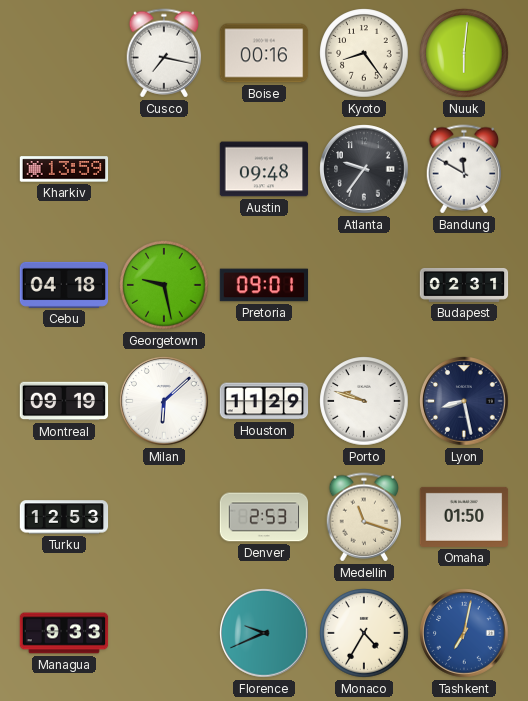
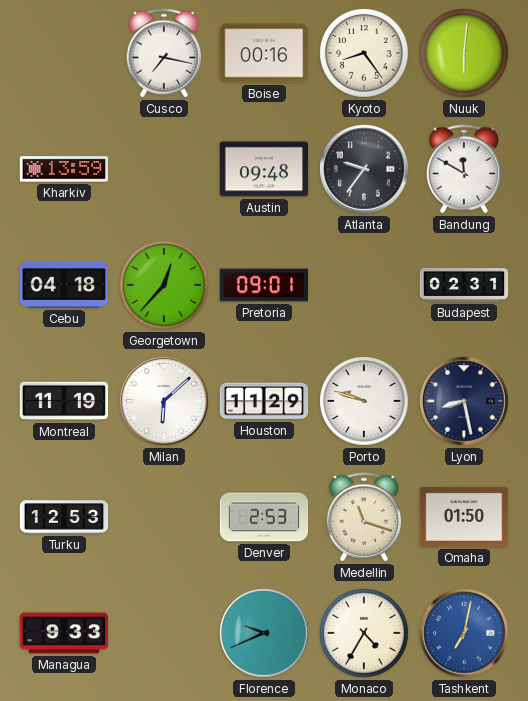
Georgetown: 9:28 -> 12:37 (164, 285)
Montreal: 09:19 -> 11:19 (64, 401)
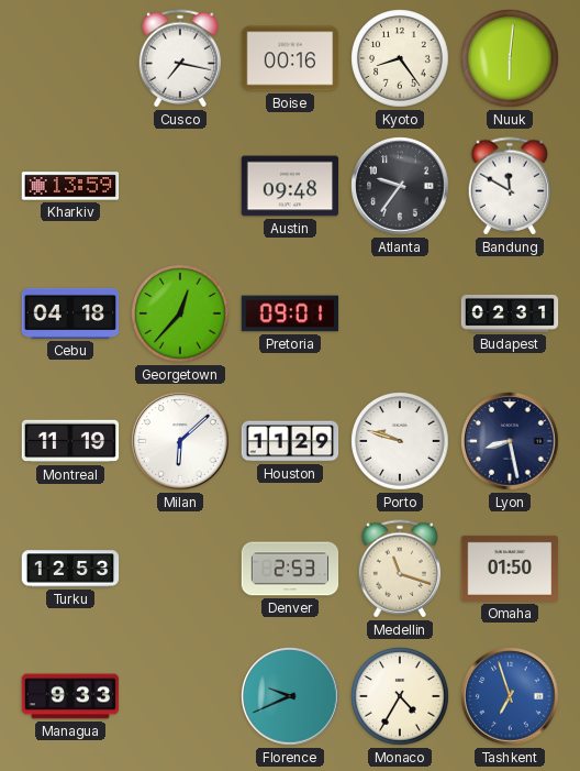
Tashkent: 7:02 -> 6:57 (510, 696)
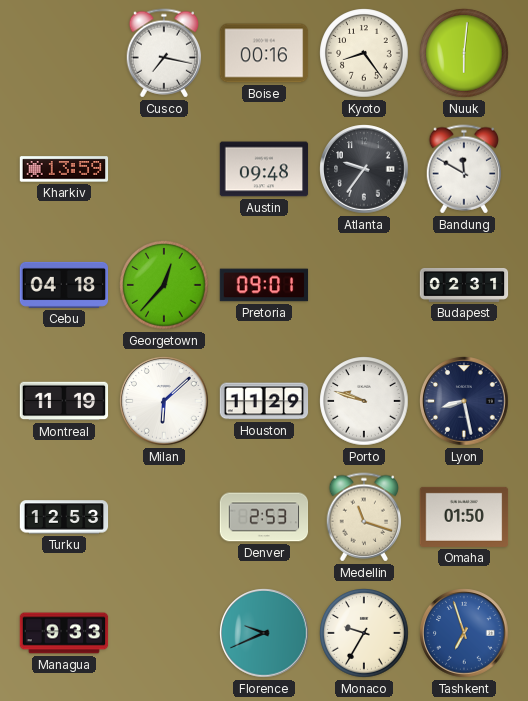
Monaco: 4:35 -> 9:35 (364, 633)
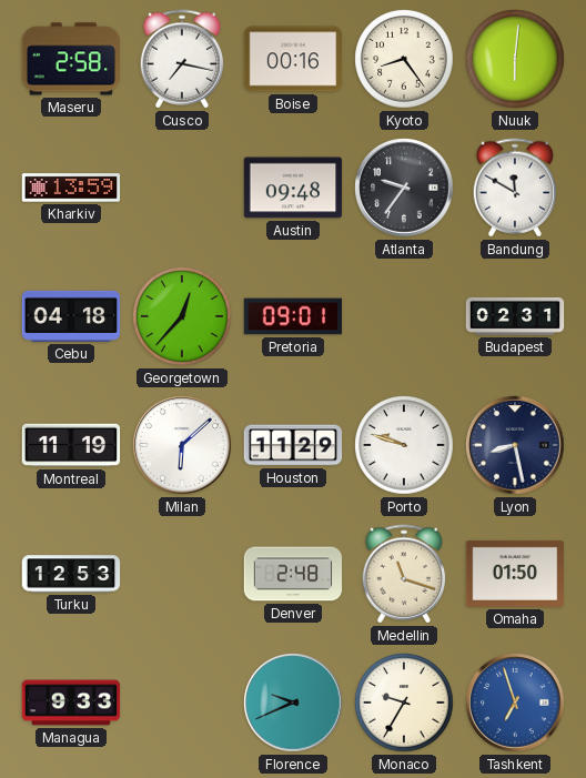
Maseru: none -> 2:58 (70, 59)
Denver: 2:53 -> 2:48 (293, 574)
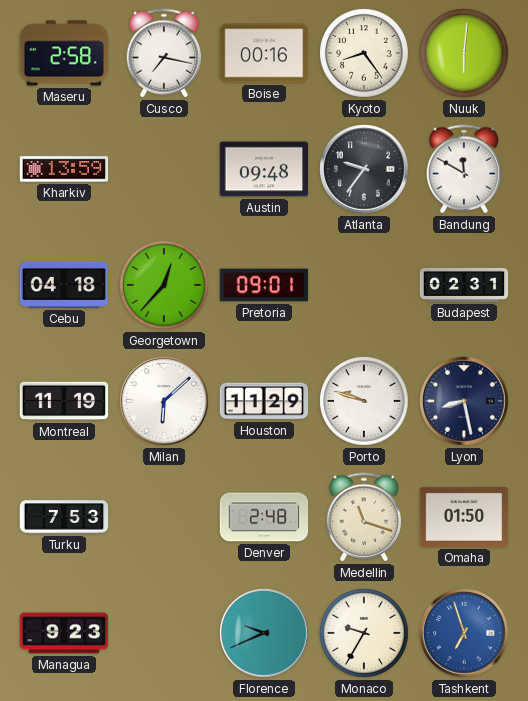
Turku: 12:53 -> 7:53 (64, 517)
Managua: 9:33 -> 9:23 (64, 633)
